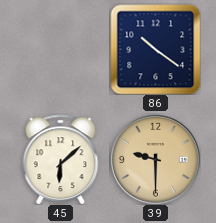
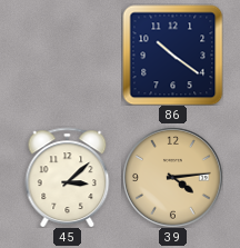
45: 6:08 -> 3:08 (68, 177)
39: 9:30 -> 4:14 (173, 178)
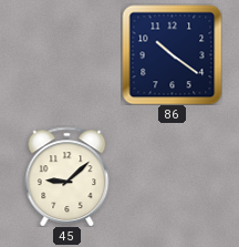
45: 3:08 -> 9:08 (67, 176)
39: 4:14 -> none (173, 178)
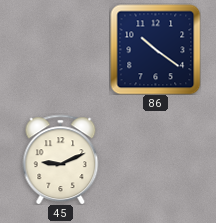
45: 9:08 -> 9:11 (61, 159)
